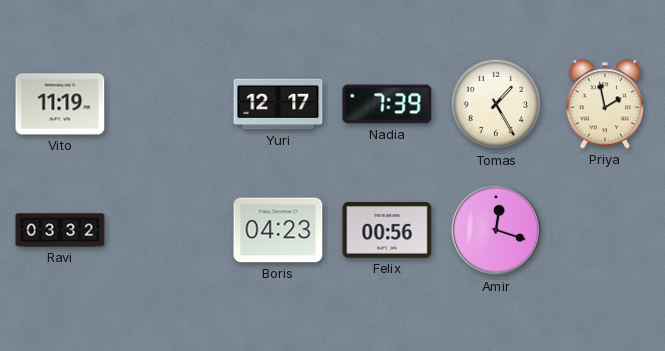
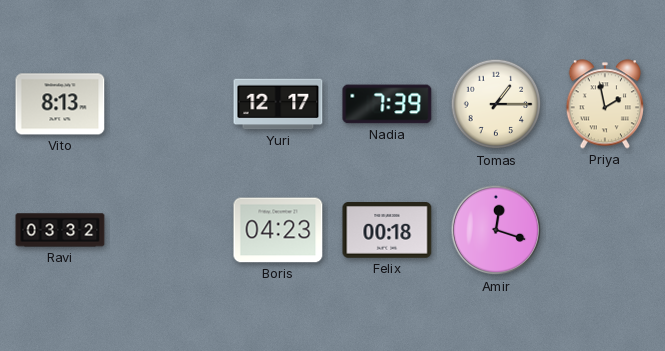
Vito: 11:19 -> 8:13 (60, 104)
Tomas: 1:25 -> 1:15 (496, 104)
Felix: 00:56 -> 00:18 (387, 231)
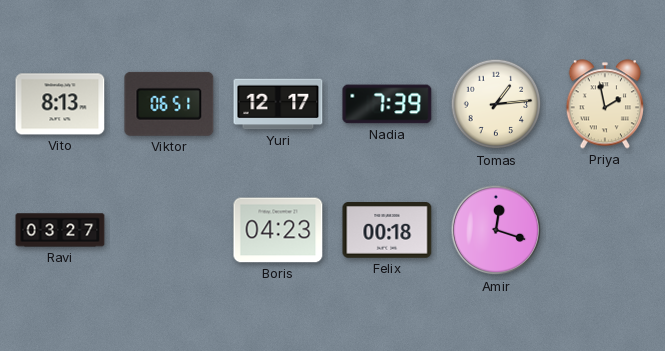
Viktor: none -> 06:51 (169, 104)
Tomas: 1:15 -> 1:14 (496, 104)
Ravi: 03:32 -> 03:27 (60, 230)
